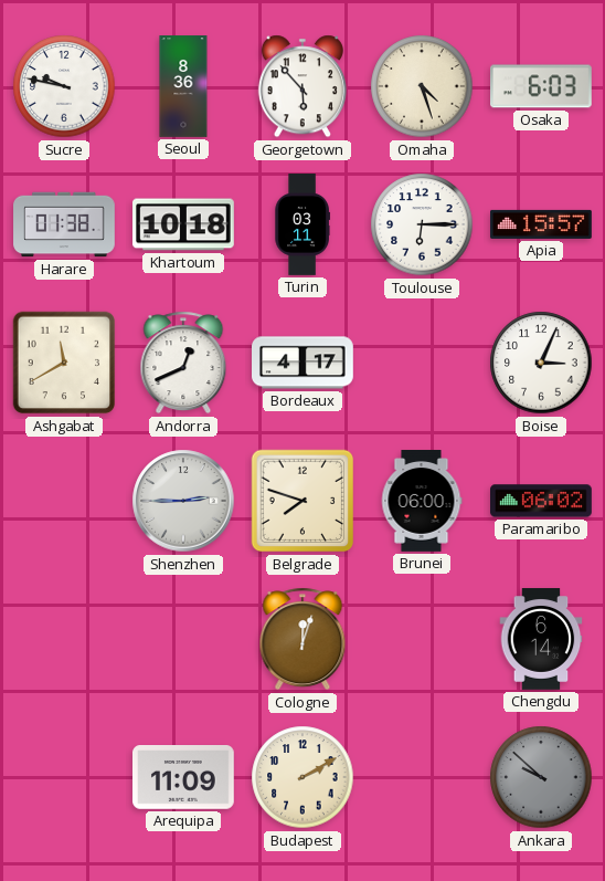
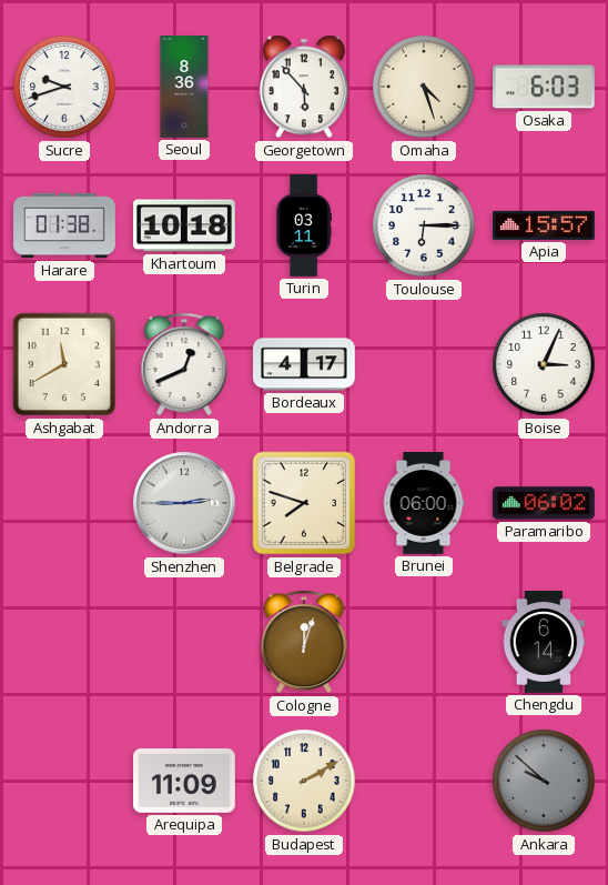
Sucre: 9:47 -> 9:42 (64, 87)
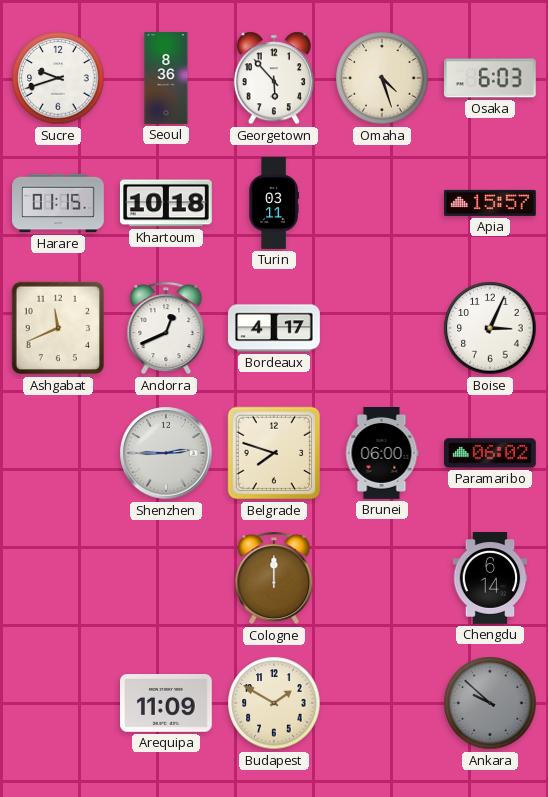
Harare: 01:38 -> 01:15 (58, 203)
Toulouse: 6:15 -> none (424, 225)
Ashgabat: 11:40 -> 11:41 (58, 328)
Cologne: 12:03 -> 12:00 (274, 578)
Budapest: 2:10 -> 1:50 (274, 703)
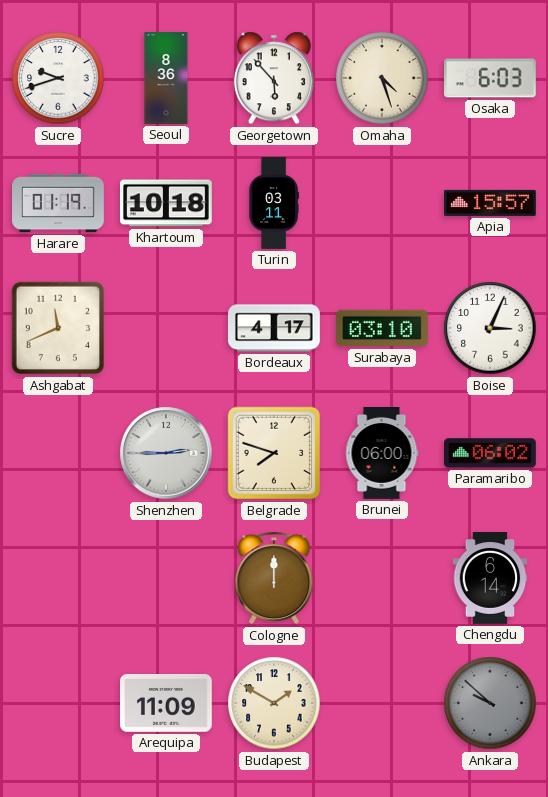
Harare: 01:15 -> 01:19 (58, 203)
Andorra: 12:41 -> none (166, 328)
Surabaya: none -> 03:10 (382, 328)
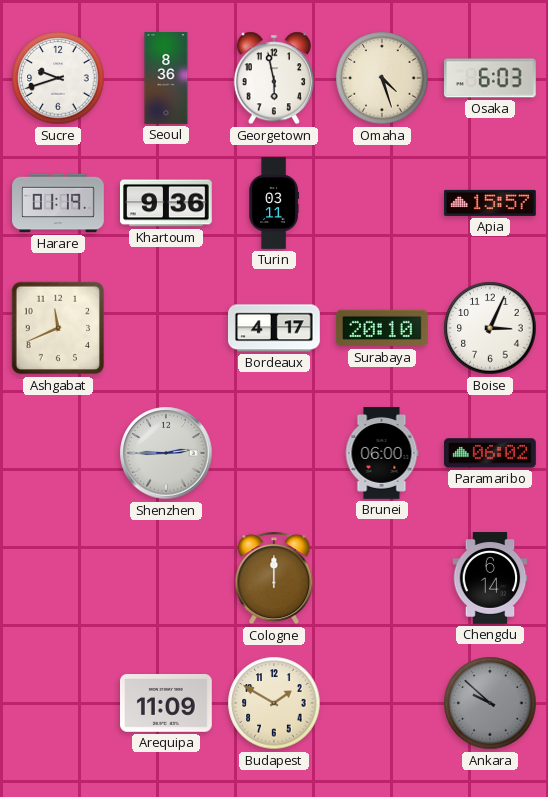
Georgetown: 5:53 -> 5:58 (274, 78)
Khartoum: 10:18 -> 9:36 (167, 203)
Surabaya: 03:10 -> 20:10 (382, 328)
Belgrade: 7:48 -> none (274, 453)
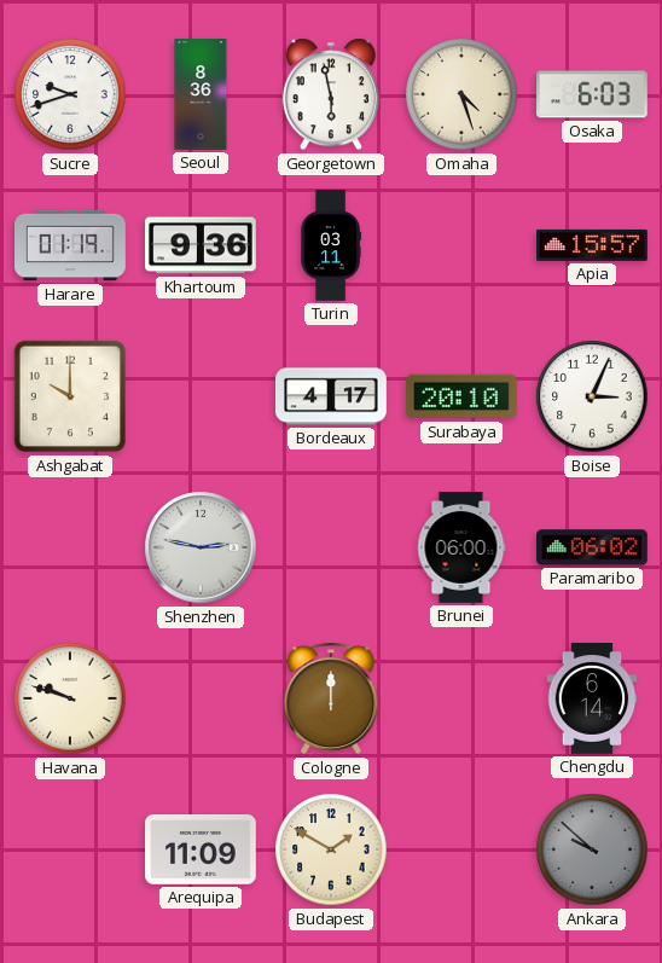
Ashgabat: 11:41 -> 10:00 (70, 396)
Shenzhen: 2:45 -> 2:47 (201, 547)
Havana: none -> 9:48 (70, 698)
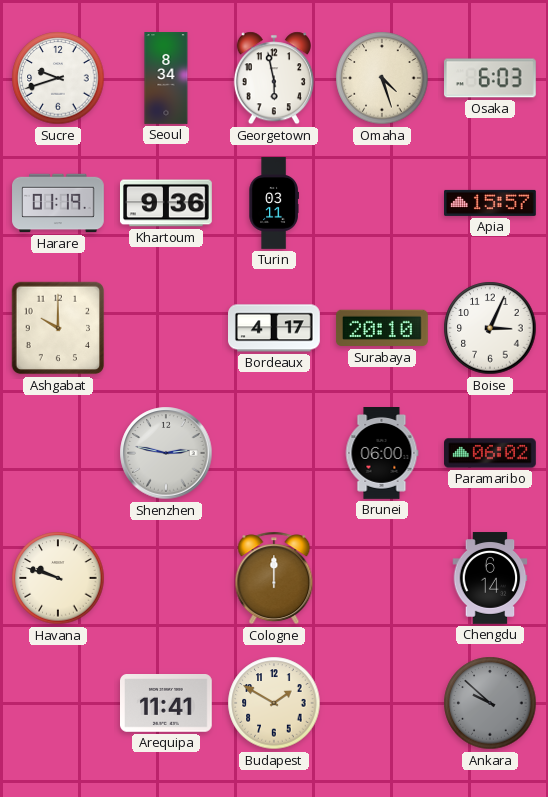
Seoul: 8:36 -> 8:34 (166, 78)
Arequipa: 11:09 -> 11:41 (167, 703)
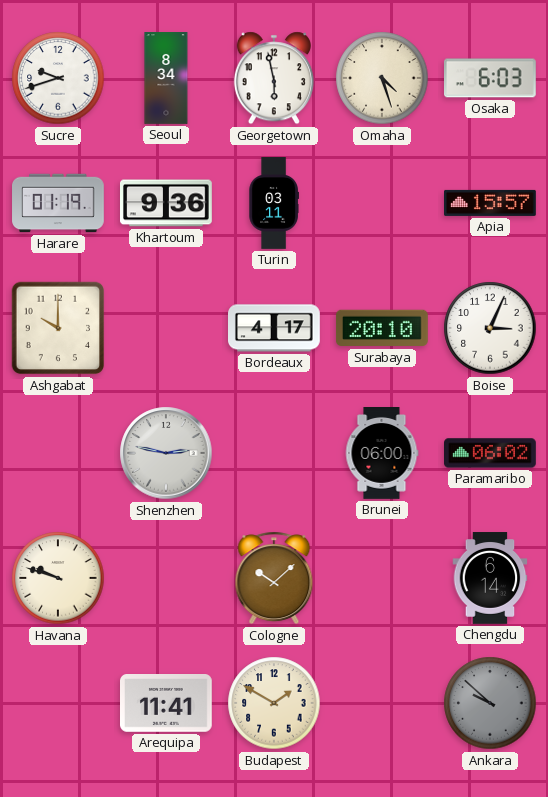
Cologne: 12:00 -> 10:08 (274, 578)
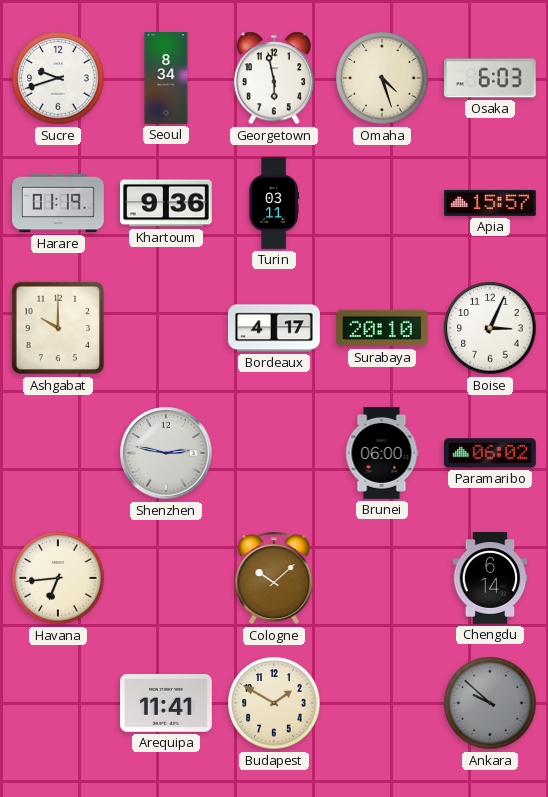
Havana: 9:48 -> 6:44 (58, 578)
